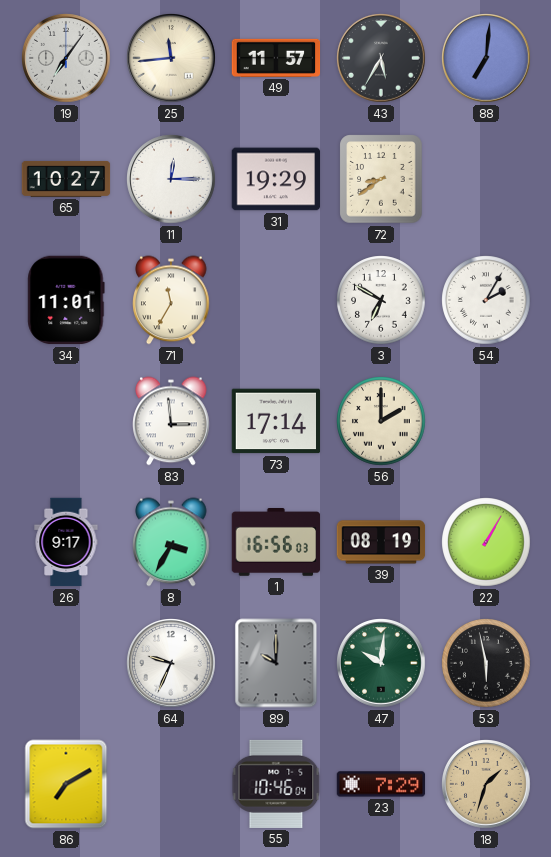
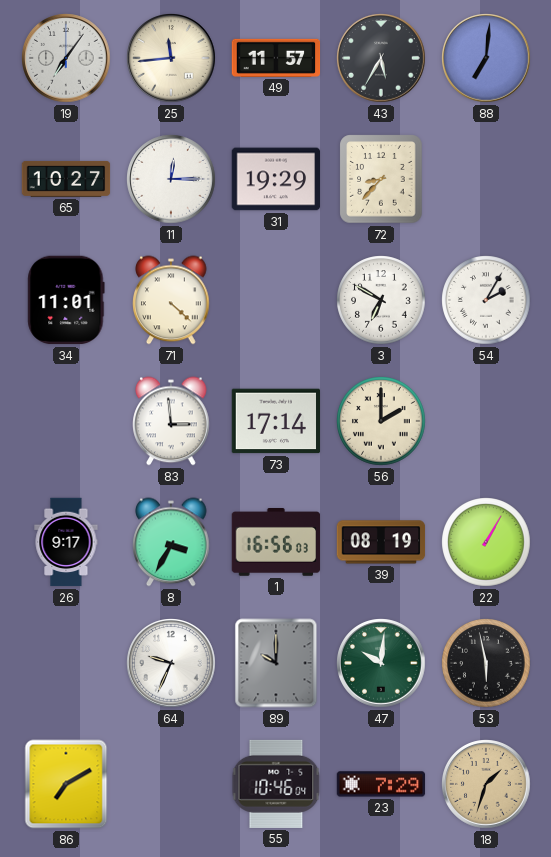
72: 8:39 -> 8:37 (381, 179)
71: 11:35 -> 4:22 (171, 300)
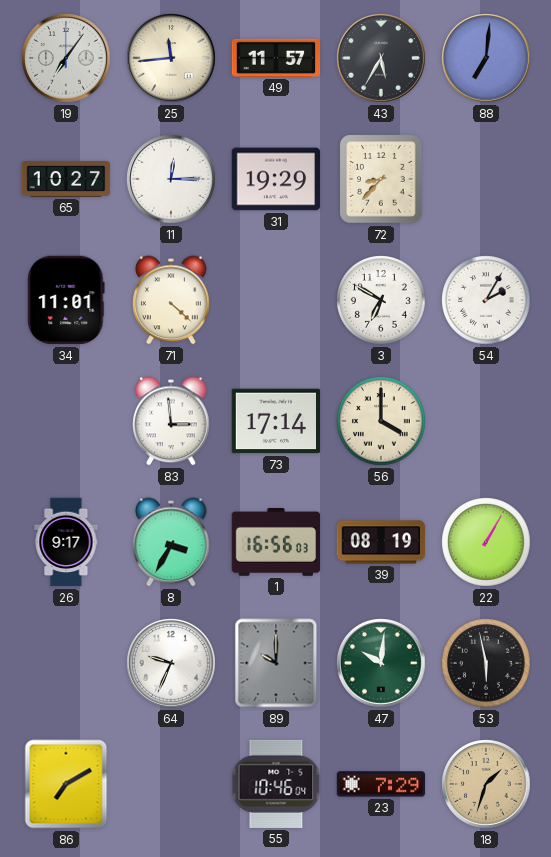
56: 2:00 -> 4:00 (381, 421)
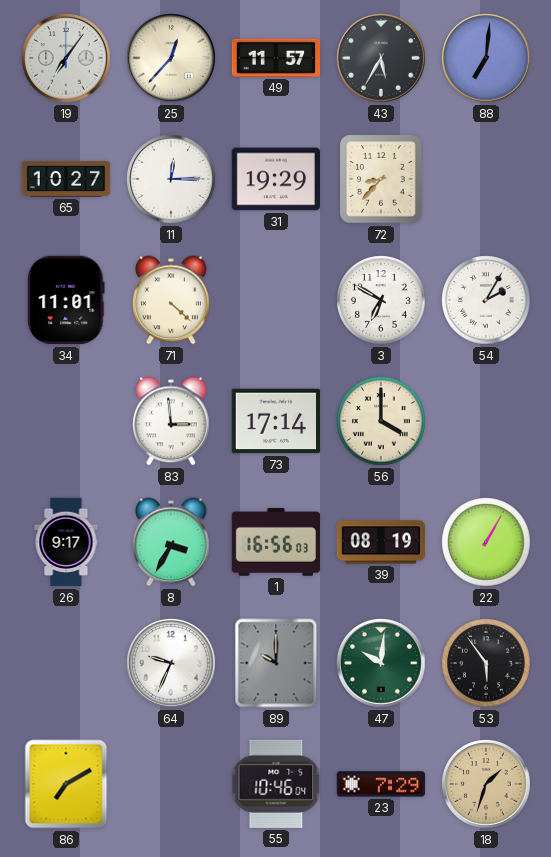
25: 11:44 -> 12:37 (171, 58)
53: 5:58 -> 5:54 (486, 663)
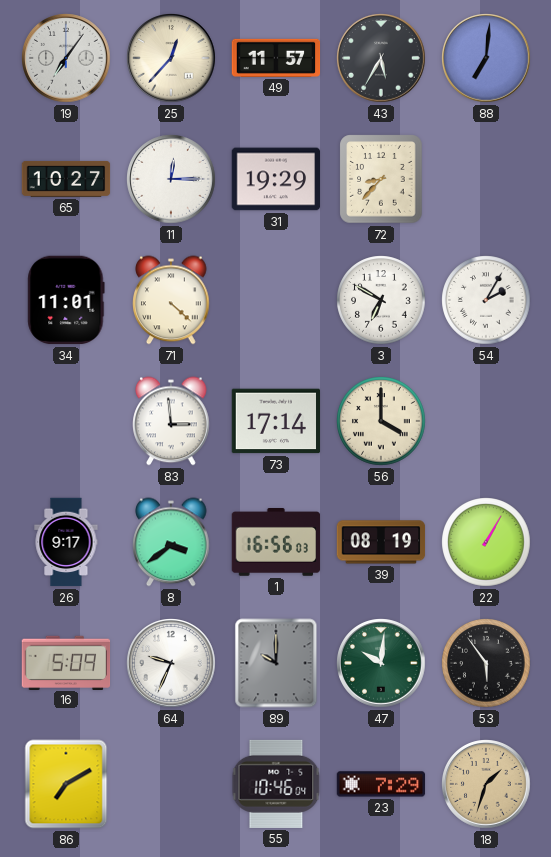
8: 3:35 -> 3:39 (171, 542)
16: none -> 5:09 (66, 662)
